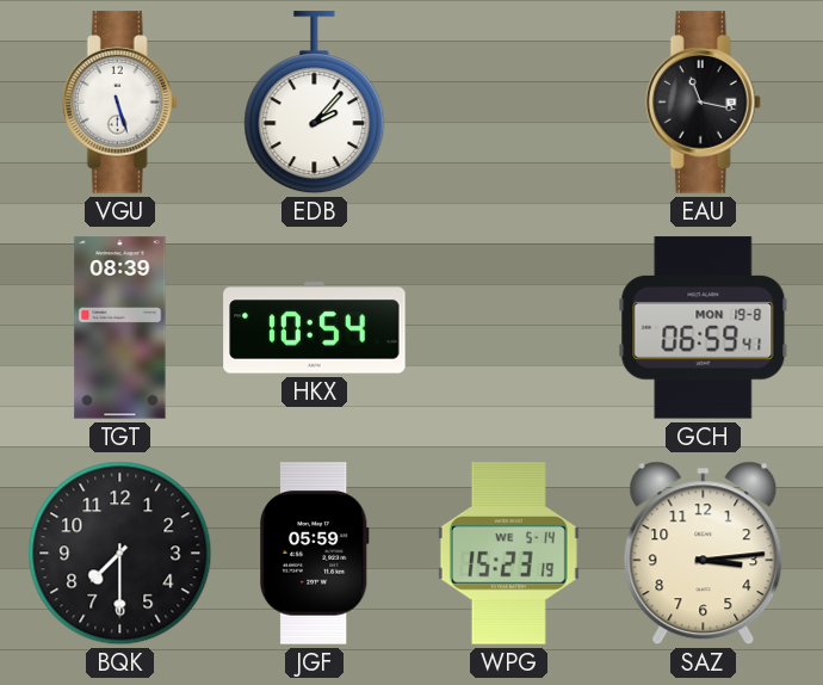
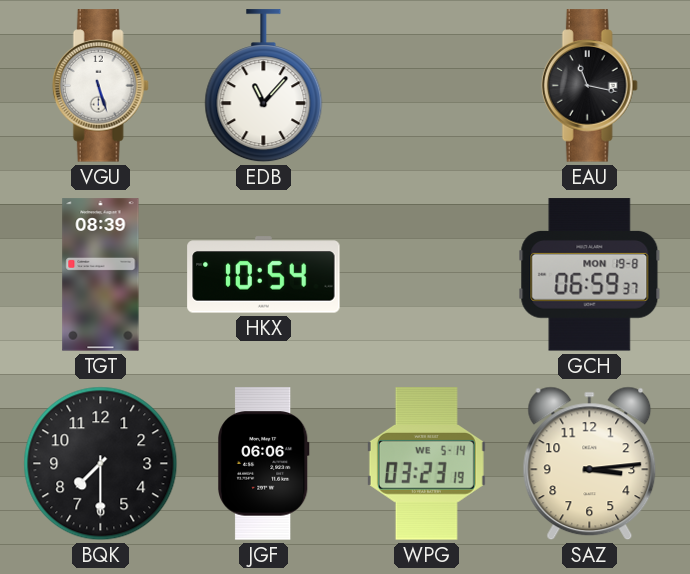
EDB: 2:07 -> 11:07 (264, 86)
GCH: 06:59:41 -> 06:59:37 (590, 275)
JGF: 05:59 -> 06:06 (264, 464)
WPG: 15:23 -> 03:23 (426, 464)
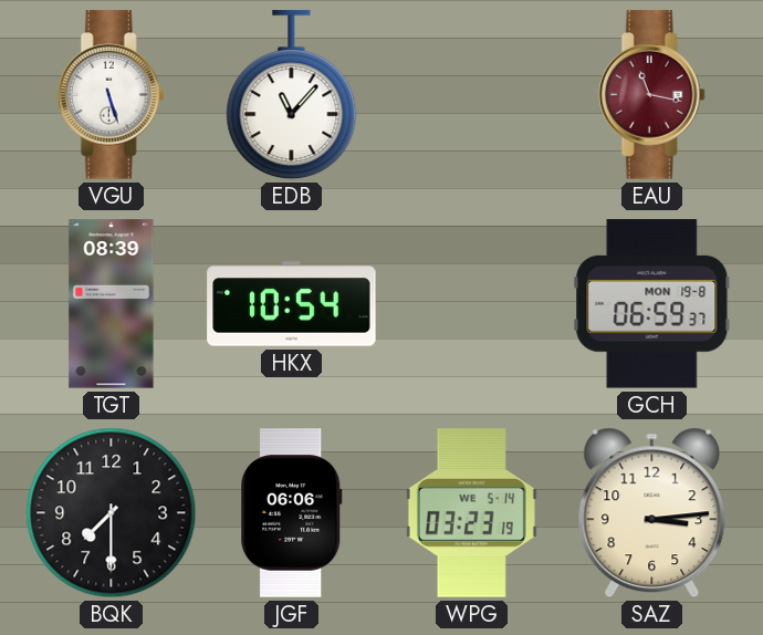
EAU dial: black -> burgundy (651, 95)
